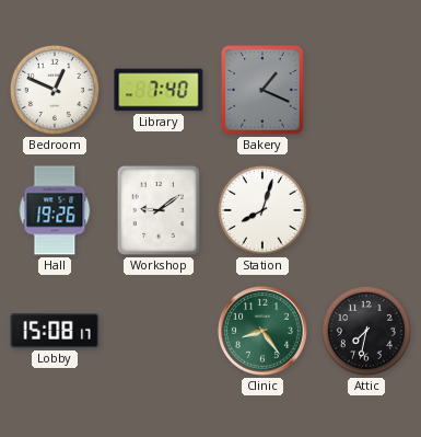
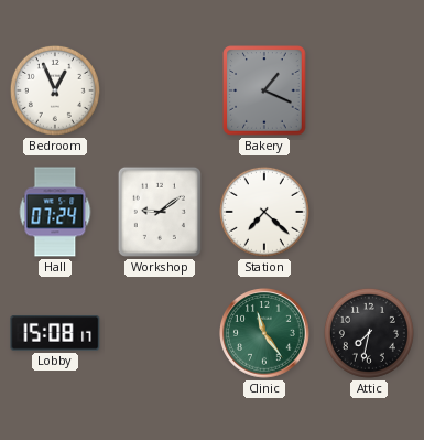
Bedroom: 12:49 -> 12:56 (55, 90)
Library: 7:40 -> none (159, 90)
Hall: 19:26 -> 07:24 (55, 212)
Station: 8:03 -> 7:22 (264, 212)
Clinic: 8:24 -> 11:24 (265, 334)
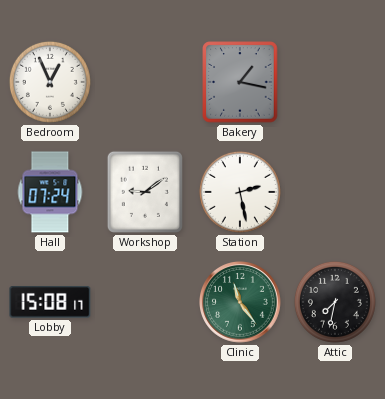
Bakery: 1:19 -> 1:17 (240, 82)
Station: 7:22 -> 2:28 (240, 192)
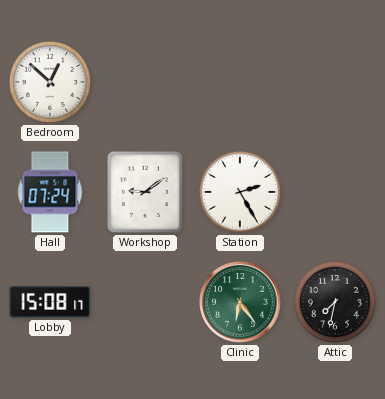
Bedroom: 12:56 -> 12:52 (50, 82)
Bakery: 1:17 -> none (240, 82)
Station: 2:28 -> 2:25 (240, 192)
Clinic: 11:24 -> 6:24 (241, 303)
